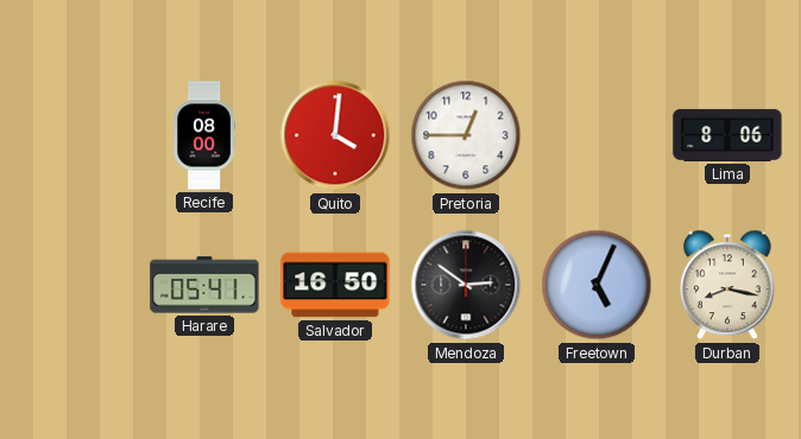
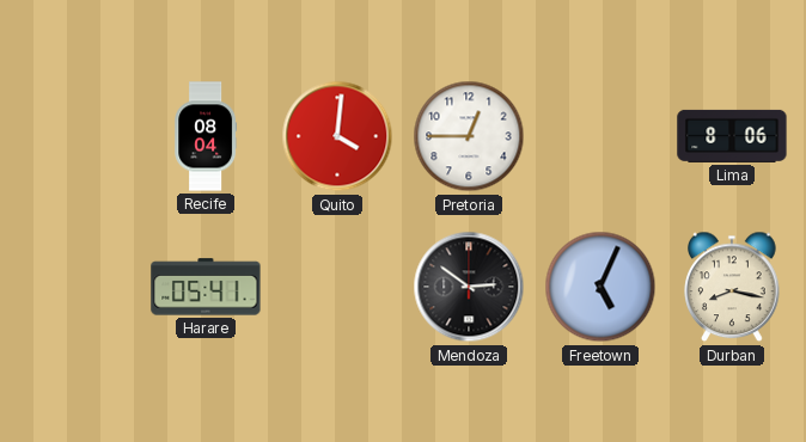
Recife: 08:00 -> 08:04 (206, 136)
Salvador: 16:50 -> none (335, 285)
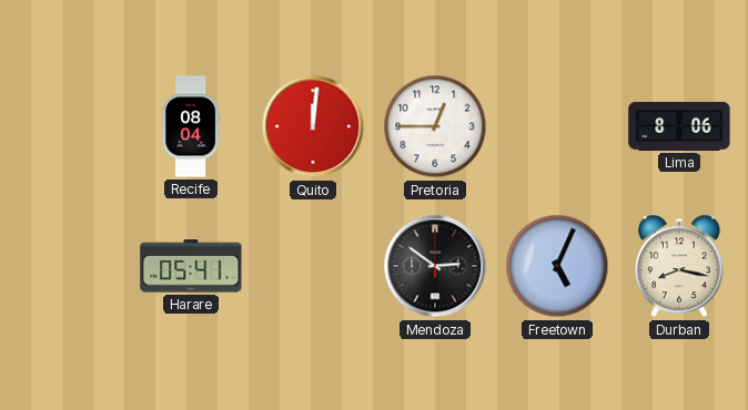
Quito: 4:01 -> 12:01 (313, 126)
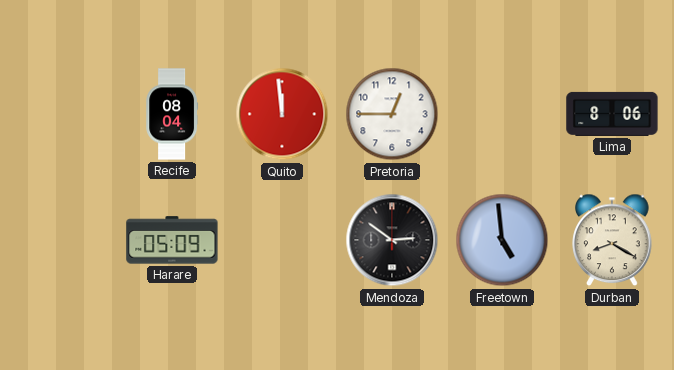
Quito: 12:01 -> 11:59 (282, 114)
Harare: 05:41 -> 05:09 (172, 240)
Freetown: 5:04 -> 4:59 (502, 240)
Durban: 8:17 -> 8:20 (612, 240)
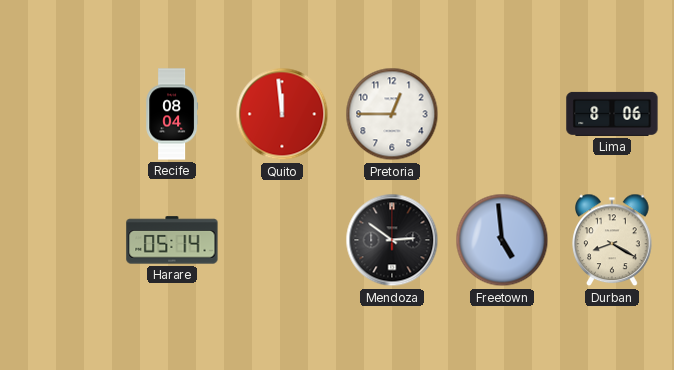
Harare: 05:09 -> 05:14 (172, 240)
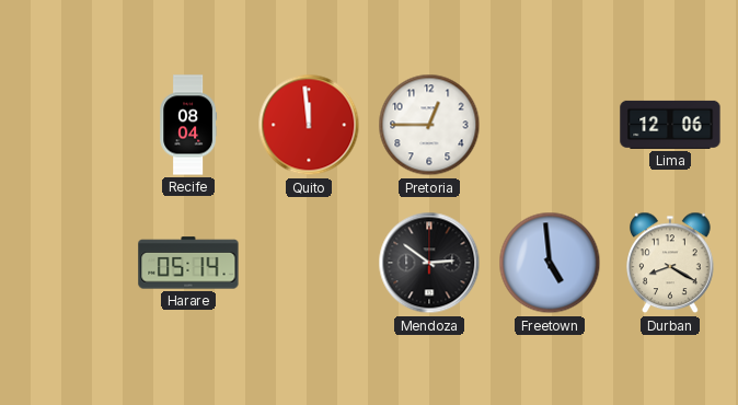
Lima: 8:06 -> 12:06 (670, 125)
